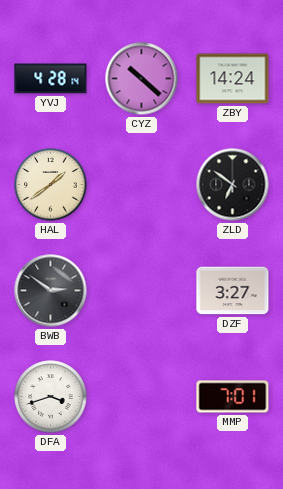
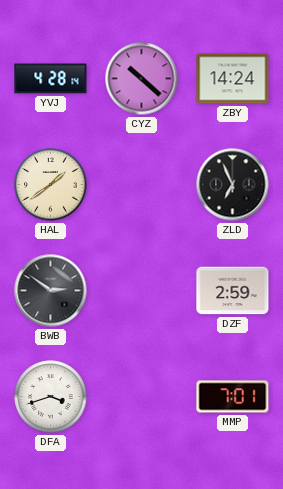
ZLD: 6:51 -> 6:56 (233, 185)
DZF: 3:27 -> 2:59 (233, 291)
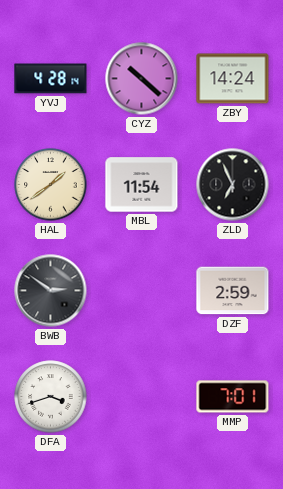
MBL: none -> 11:54 (142, 185)
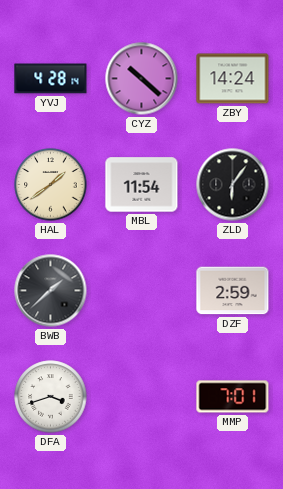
ZLD: 6:56 -> 6:06 (233, 185)
BWB: 2:51 -> 1:38 (51, 291)
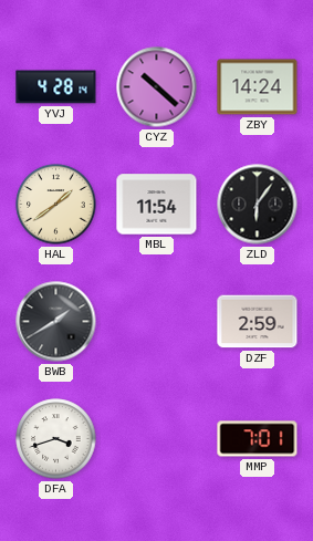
BWB: 1:38 -> 1:40 (56, 322)
